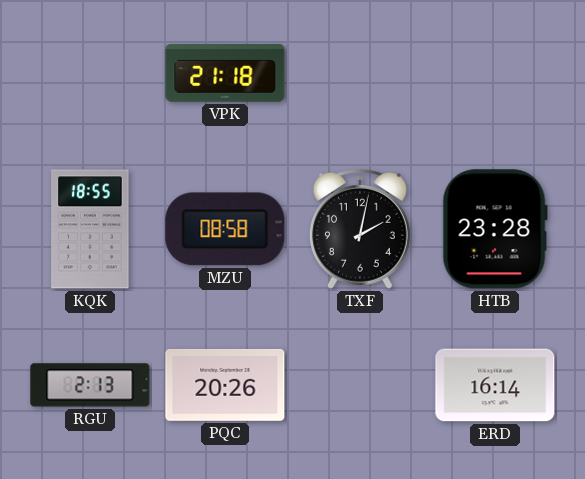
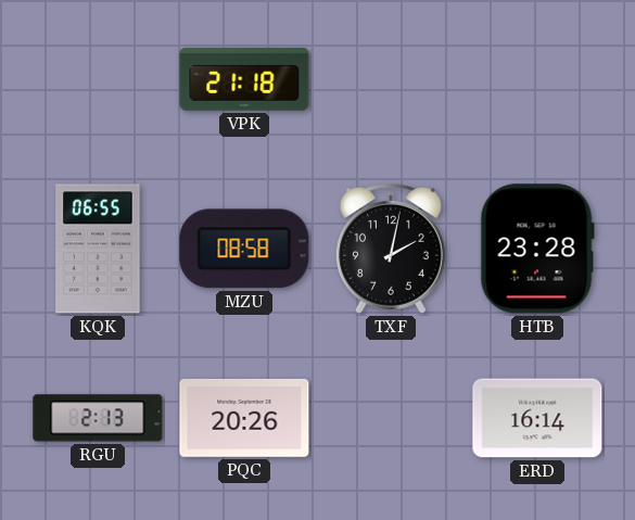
KQK: 18:55 -> 06:55 (98, 249)
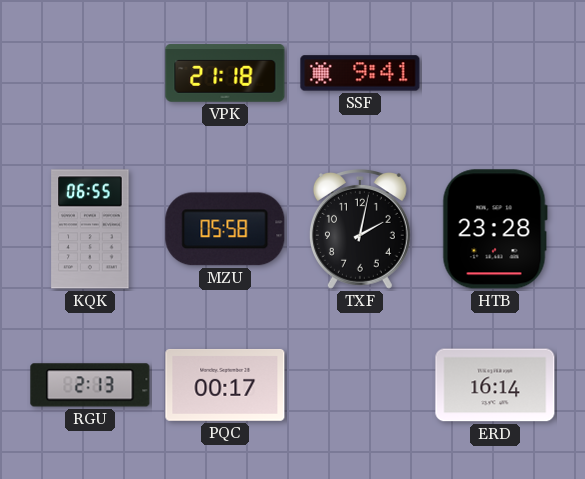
SSF: none -> 9:41 (360, 73)
MZU: 08:58 -> 05:58 (225, 229)
PQC: 20:26 -> 00:17 (225, 385)
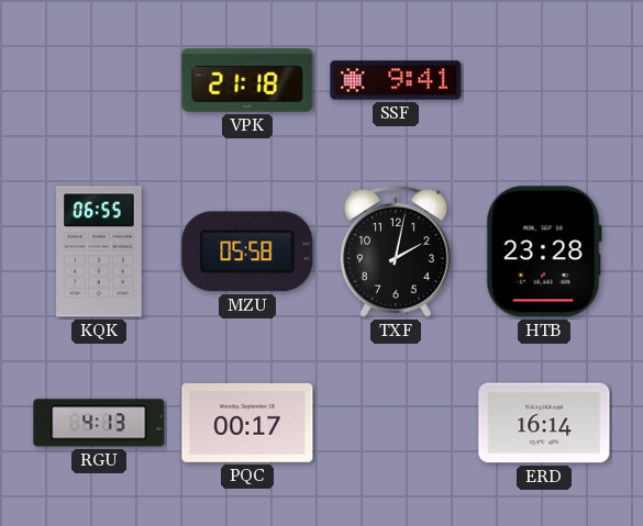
RGU: 2:13 -> 4:13 (99, 423)
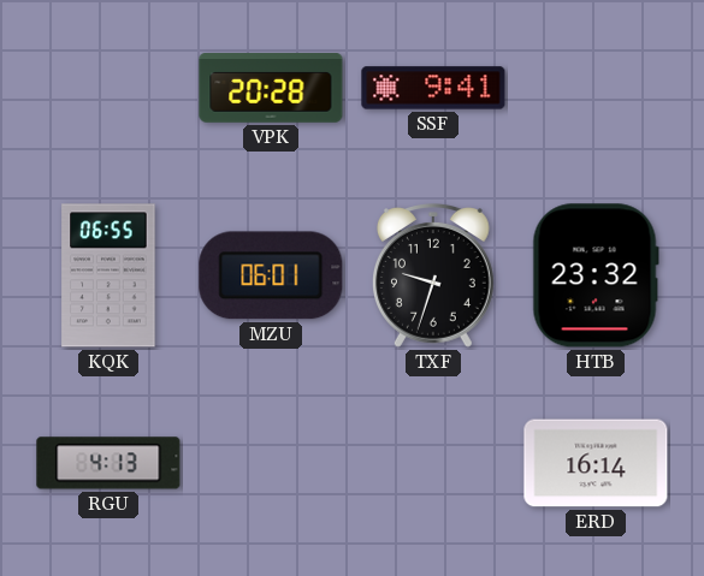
VPK: 21:18 -> 20:28 (271, 88)
MZU: 05:58 -> 06:01 (271, 275)
TXF: 2:02 -> 9:33 (433, 277)
HTB: 23:28 -> 23:32 (596, 275)
PQC: 00:17 -> none (247, 423)
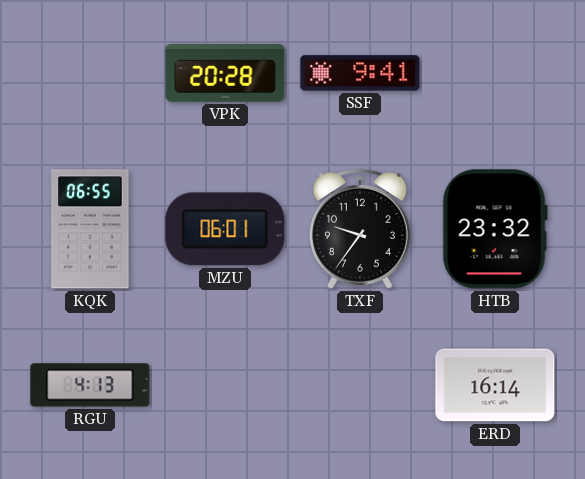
TXF: 9:33 -> 9:36 (360, 230)
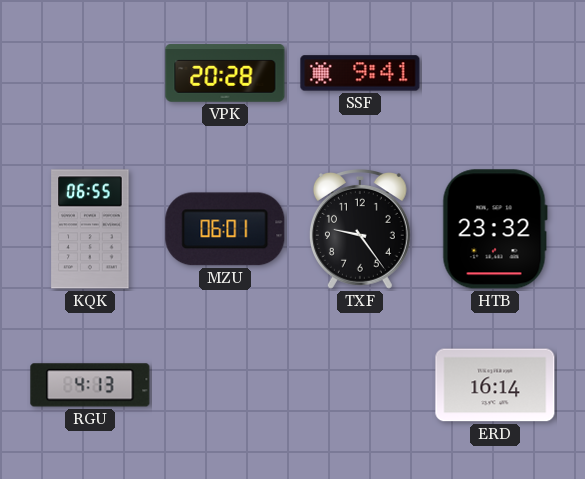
TXF: 9:36 -> 9:24 (360, 230)
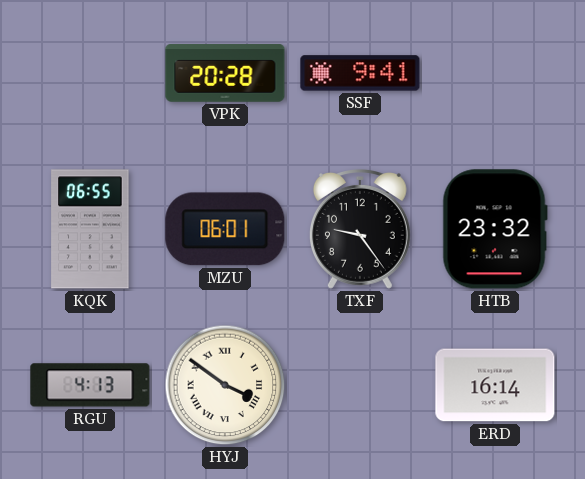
HYJ: none -> 3:51 (225, 385)
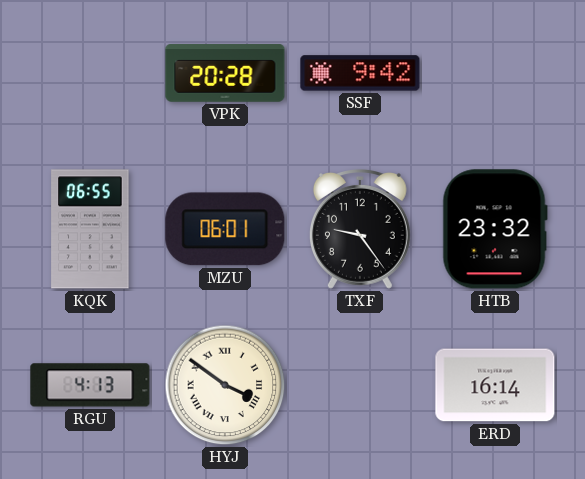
SSF: 9:41 -> 9:42 (360, 73)
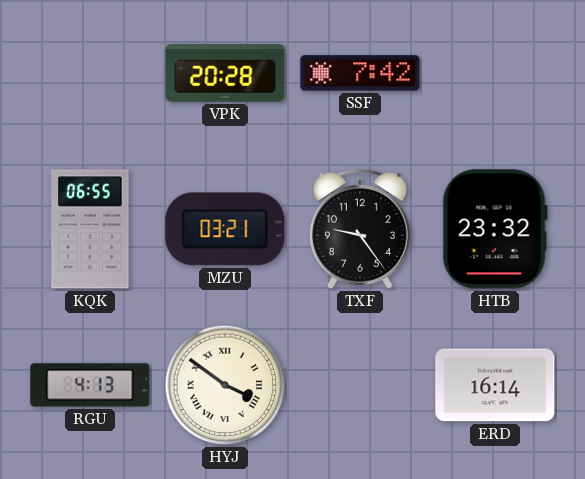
SSF: 9:42 -> 7:42 (360, 73)
MZU: 06:01 -> 03:21 (225, 229)
